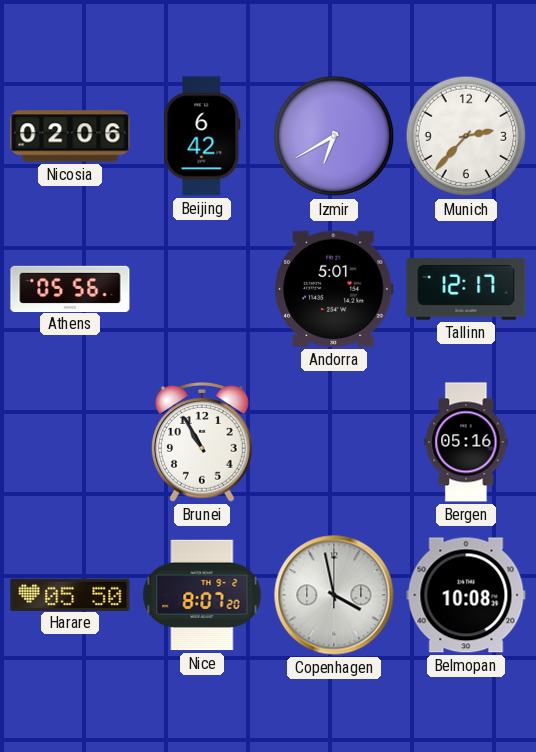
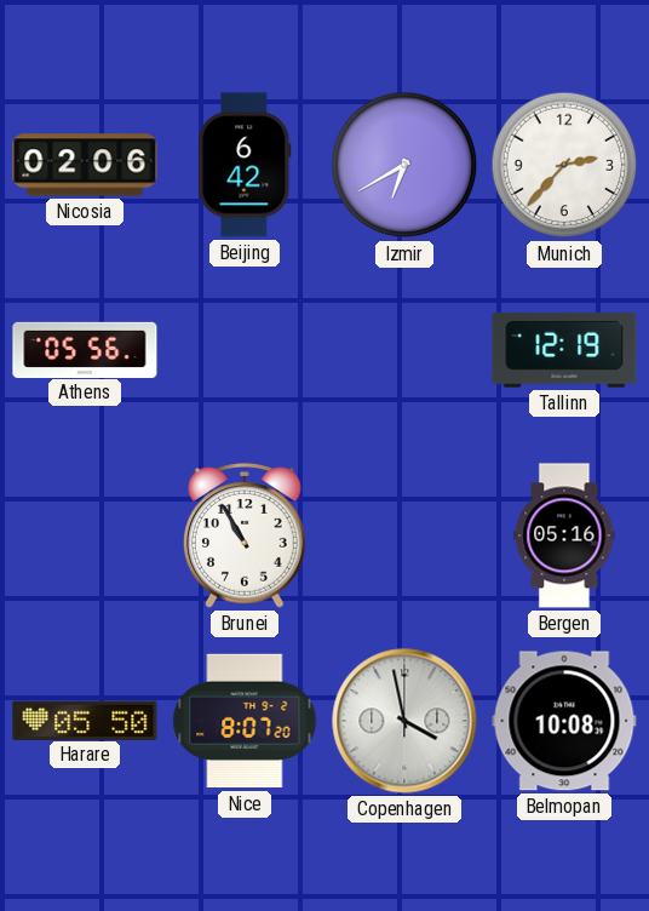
Andorra: 5:01 -> none (335, 289)
Tallinn: 12:17 -> 12:19 (564, 350)
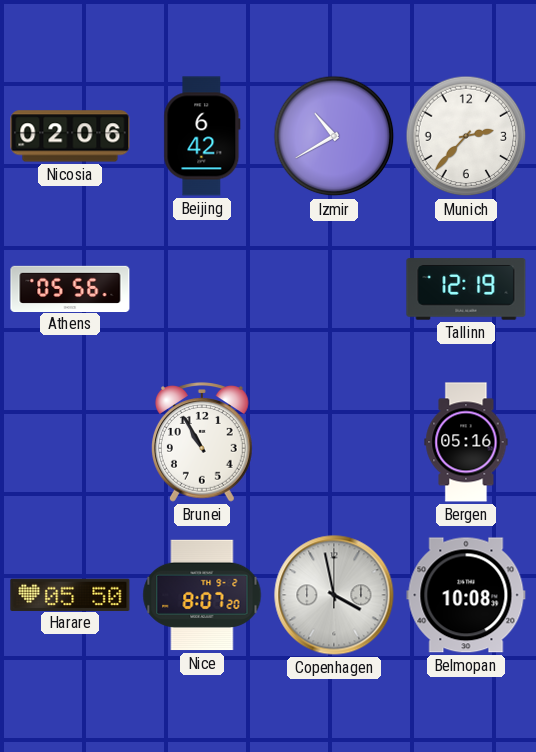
Izmir: 6:40 -> 10:40 (334, 136)
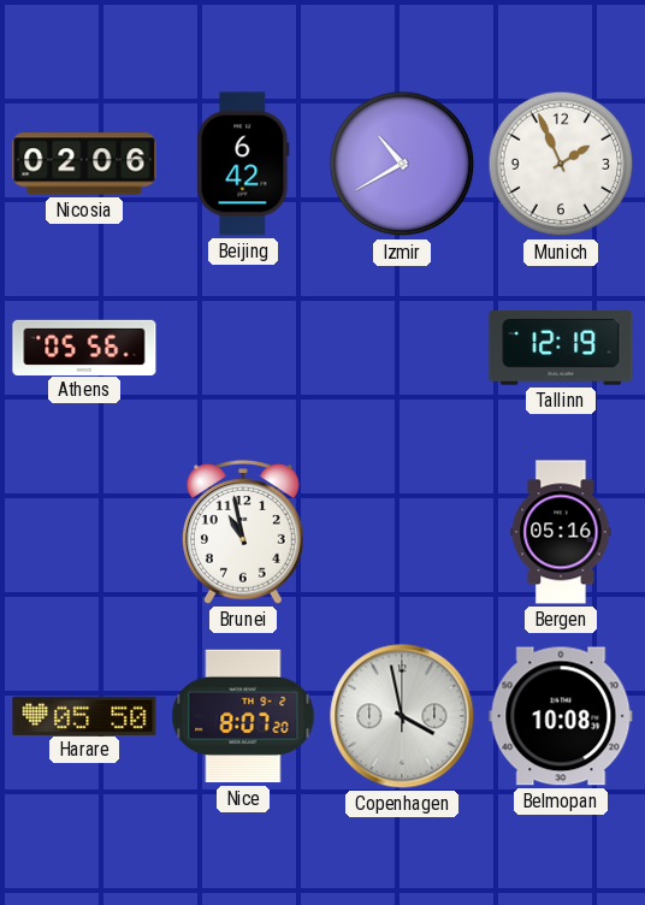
Munich: 2:37 -> 1:56 (561, 164)
Brunei: 10:55 -> 10:58 (243, 532)
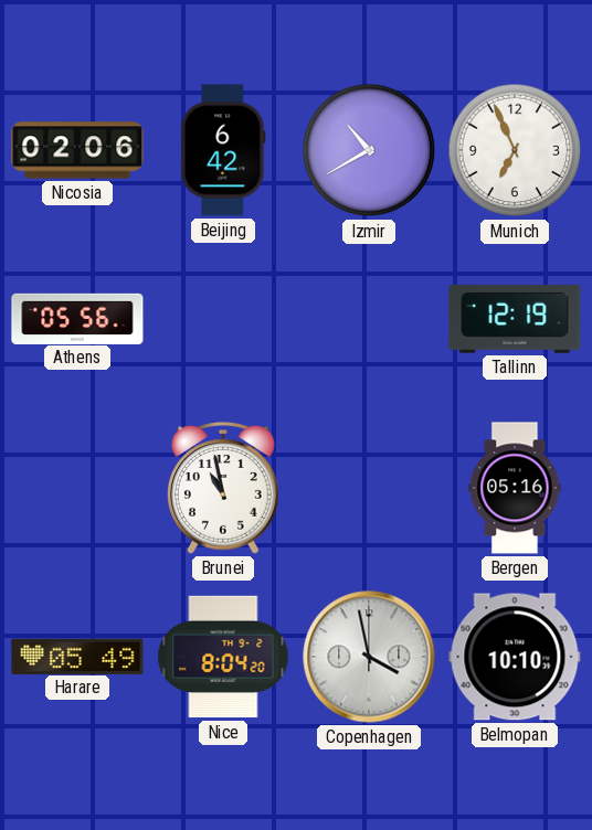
Munich: 1:56 -> 6:56 (515, 150)
Harare: 05:50 -> 05:49 (77, 656)
Nice: 8:07 -> 8:04 (223, 657)
Belmopan: 10:08 -> 10:10 (515, 657)
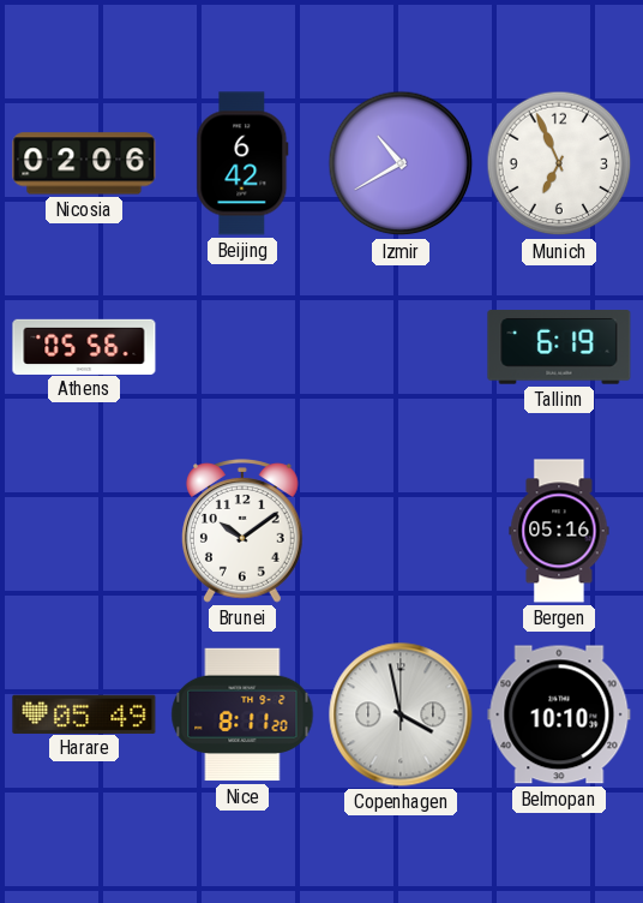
Tallinn: 12:19 -> 6:19 (559, 347)
Brunei: 10:58 -> 10:09 (242, 531)
Nice: 8:04 -> 8:11 (242, 714)
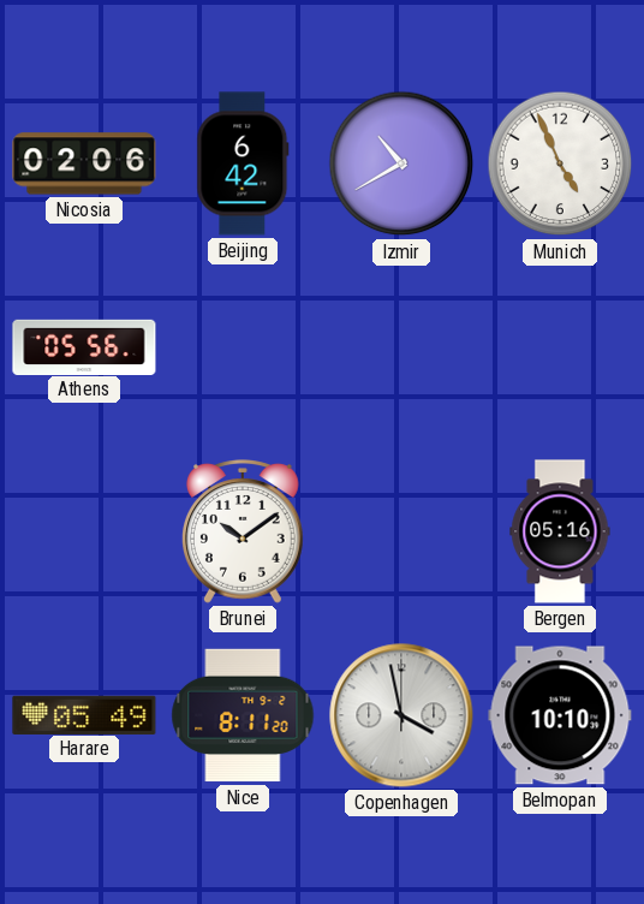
Munich: 6:56 -> 4:56 (560, 163)
Tallinn: 6:19 -> none (559, 347)
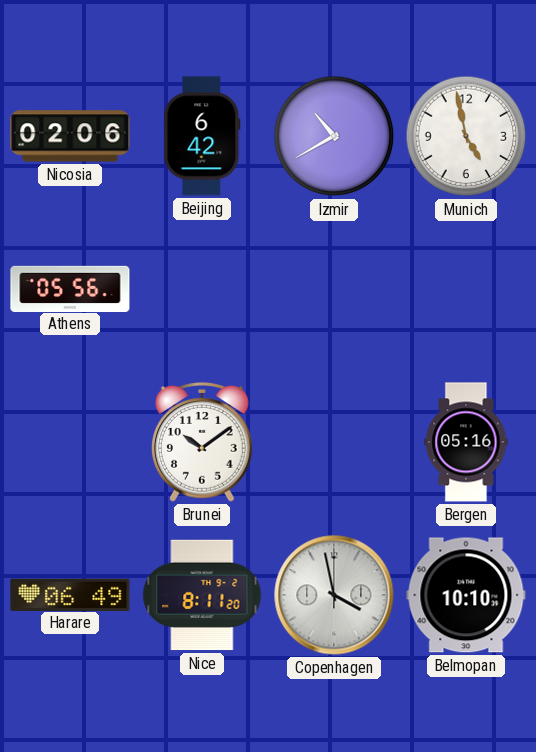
Munich: 4:56 -> 4:58 (466, 136)
Harare: 05:49 -> 06:49 (70, 594)
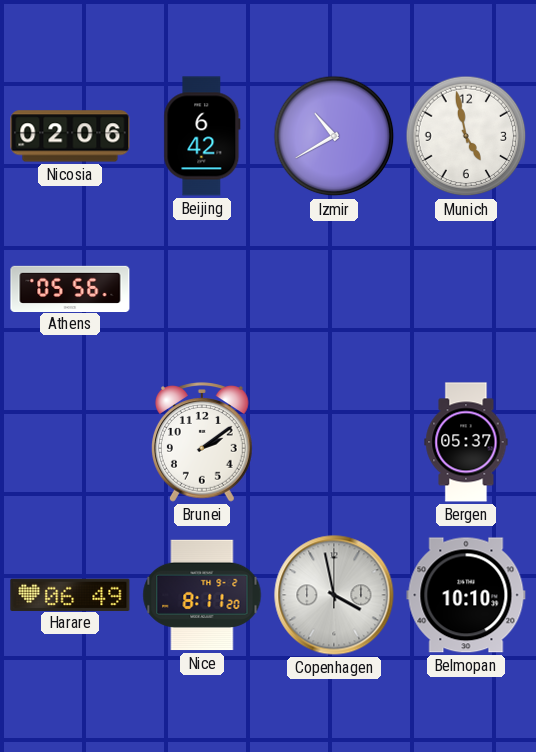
Brunei: 10:09 -> 2:09 (202, 442)
Bergen: 05:16 -> 05:37 (466, 442)
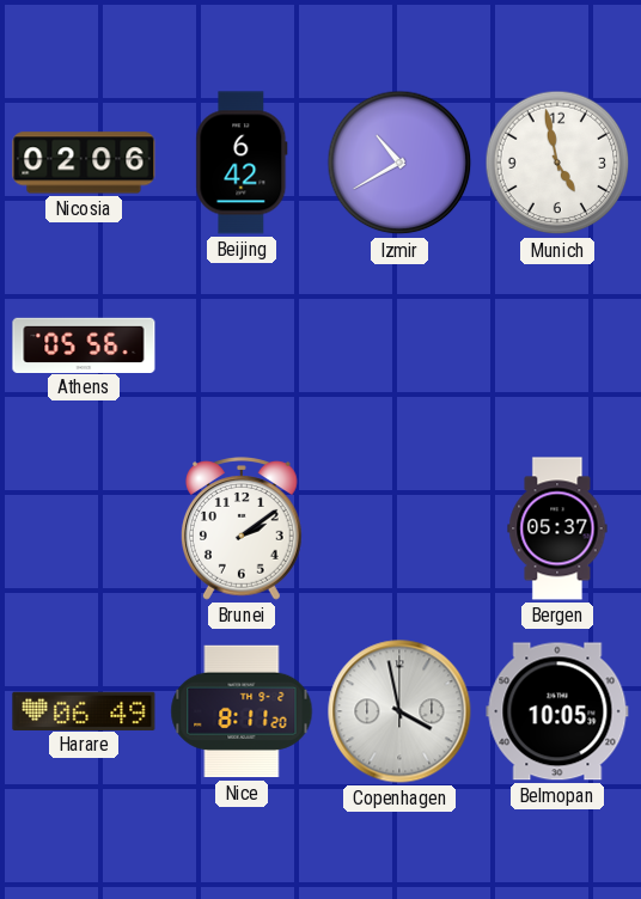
Belmopan: 10:10 -> 10:05 (557, 711)
